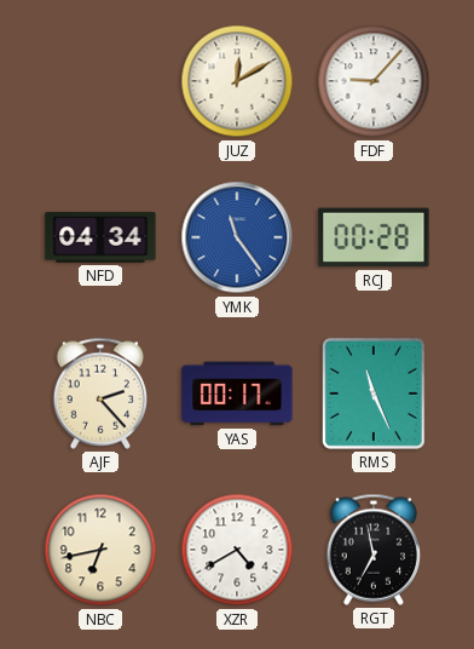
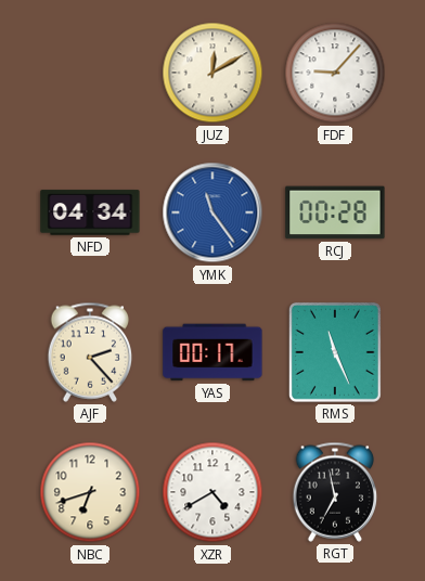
NBC: 6:43 -> 6:42 (90, 492)
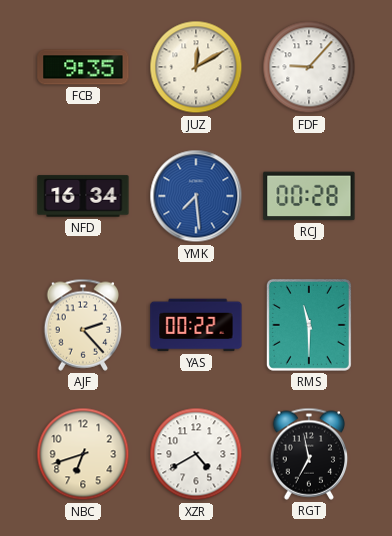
FCB: none -> 9:35 (83, 67)
NFD: 04:34 -> 16:34 (83, 196)
YMK: 11:24 -> 7:29 (196, 196)
YAS: 00:17 -> 00:22 (196, 325)
RMS: 11:26 -> 11:30 (309, 325)
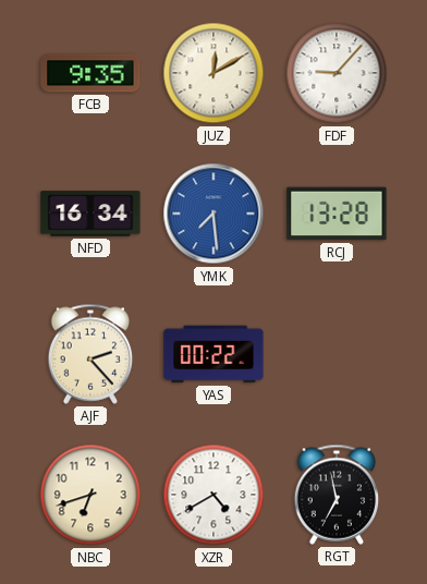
RCJ: 00:28 -> 13:28 (337, 214)
RMS: 11:30 -> none (309, 325)
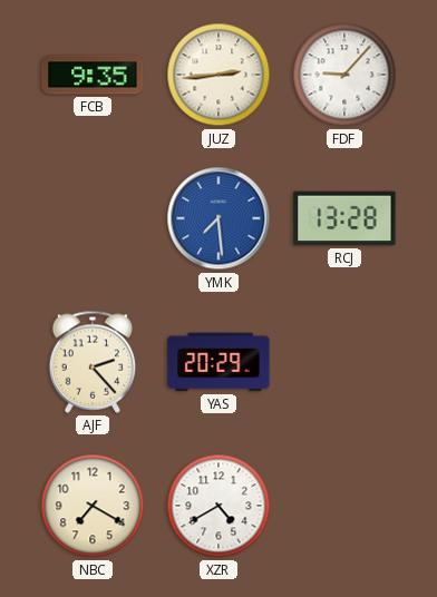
JUZ: 12:10 -> 2:44 (219, 75)
NFD: 16:34 -> none (90, 214)
YAS: 00:22 -> 20:29 (219, 362)
NBC: 6:42 -> 7:20 (93, 506)
RGT: 6:58 -> none (337, 495)
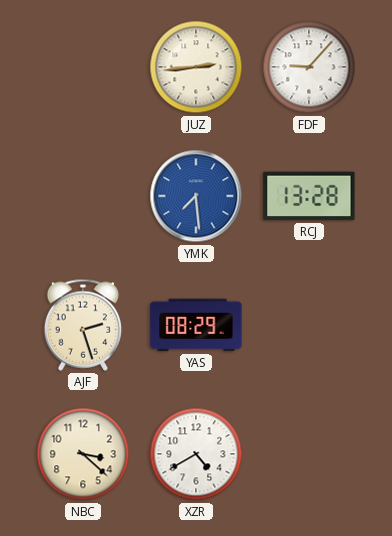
FCB: 9:35 -> none (93, 75)
AJF: 2:23 -> 2:27 (83, 325)
YAS: 20:29 -> 08:29 (196, 325)
NBC: 7:20 -> 3:22 (83, 454)
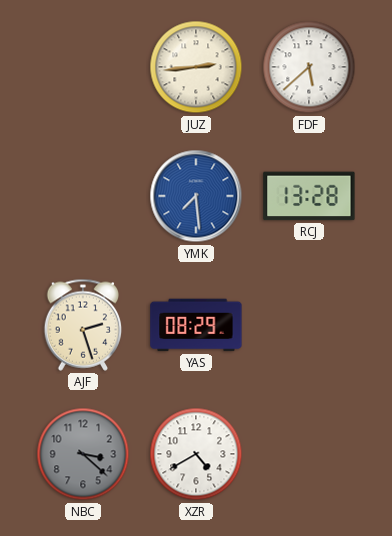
FDF: 9:07 -> 5:38 (309, 67)
NBC dial: cream -> grey (83, 454)
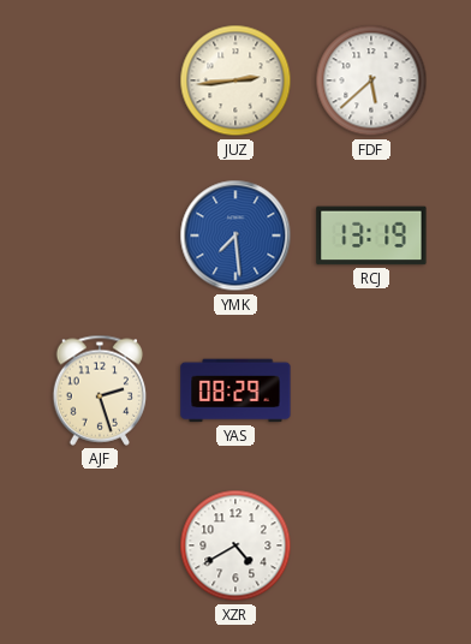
RCJ: 13:28 -> 13:19 (371, 235)
NBC: 3:22 -> none (83, 454)
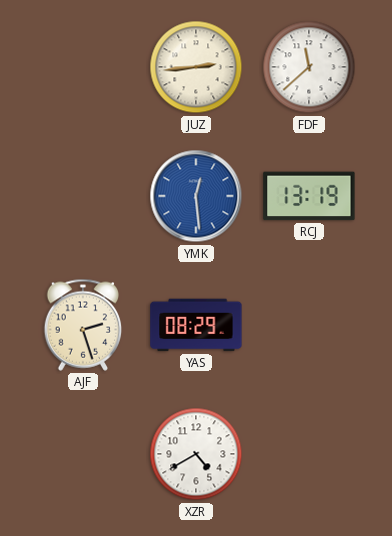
FDF: 5:38 -> 11:38 (309, 67)
YMK: 7:29 -> 12:29 (196, 196)
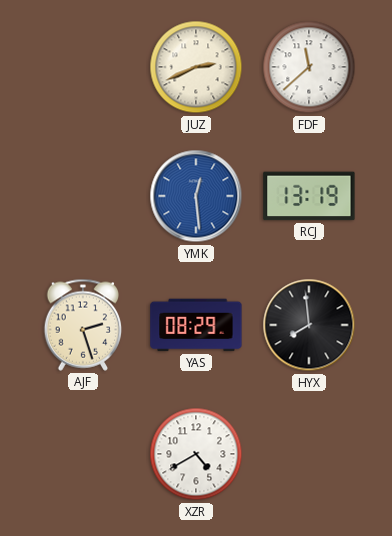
JUZ: 2:44 -> 2:41 (196, 67)
HYX: none -> 7:59 (309, 325)
